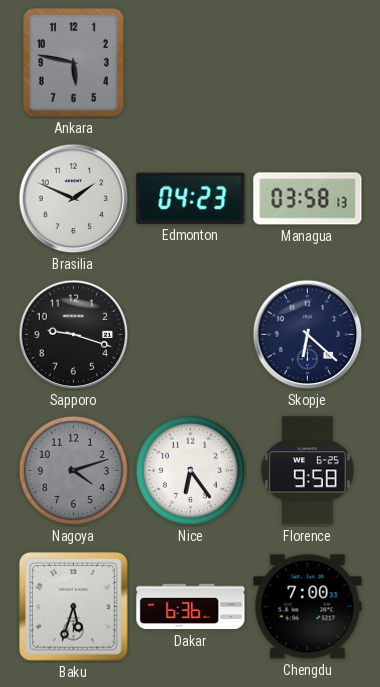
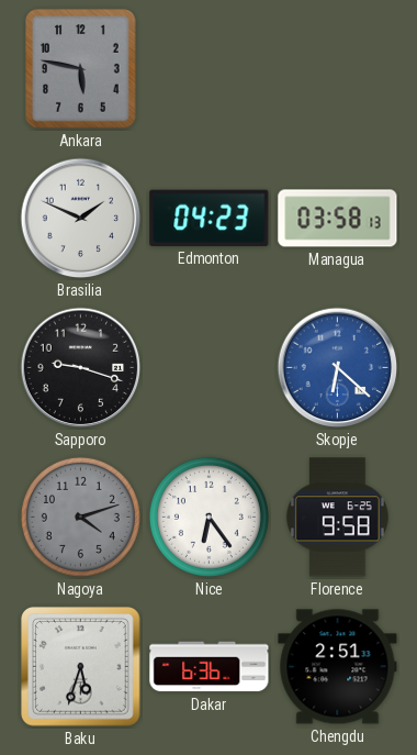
Skopje dial: navy -> blue (338, 368)
Chengdu: 7:00 -> 2:51 (338, 667)
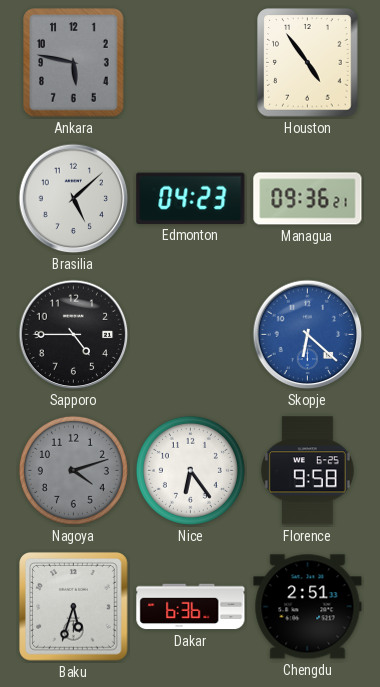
Houston: none -> 4:54 (308, 63)
Brasilia: 1:49 -> 5:08 (74, 199)
Managua: 03:58 -> 09:36 (308, 199)
Sapporo: 9:18 -> 4:45 (74, 335)
